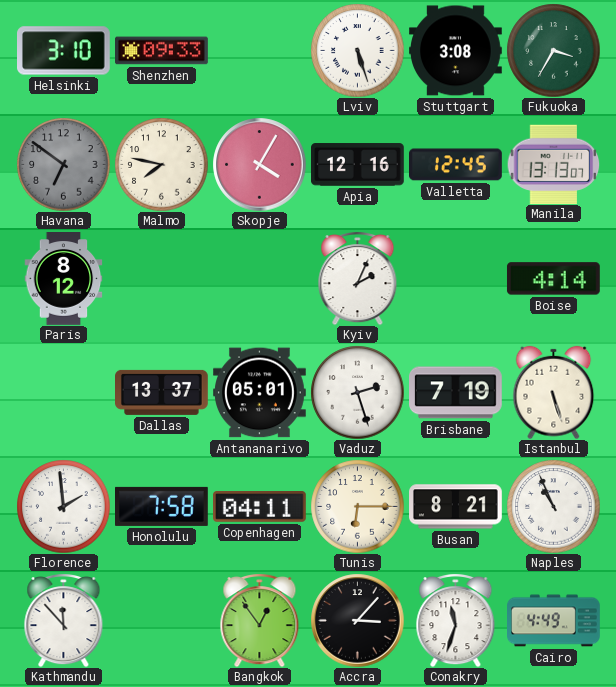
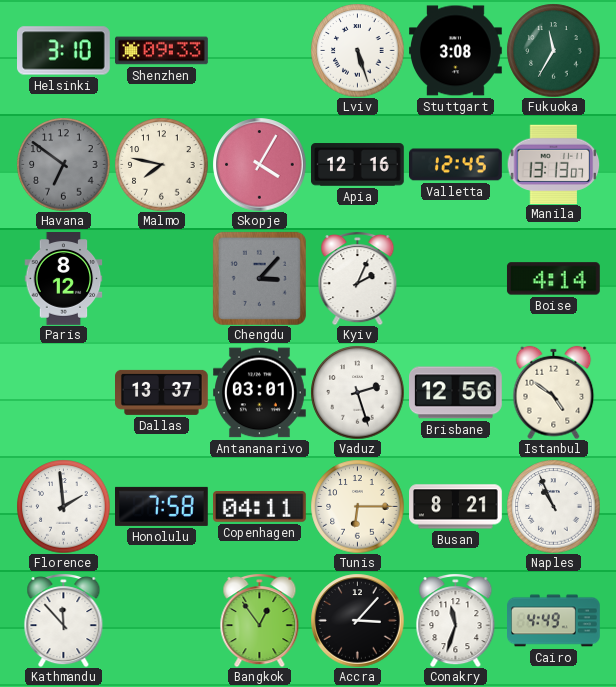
Fukuoka: 3:35 -> 11:35 (553, 50)
Chengdu: none -> 3:07 (259, 278)
Antananarivo: 05:01 -> 03:01 (260, 393)
Brisbane: 7:19 -> 12:56 (456, 393)
Istanbul: 5:27 -> 4:51 (554, 392)
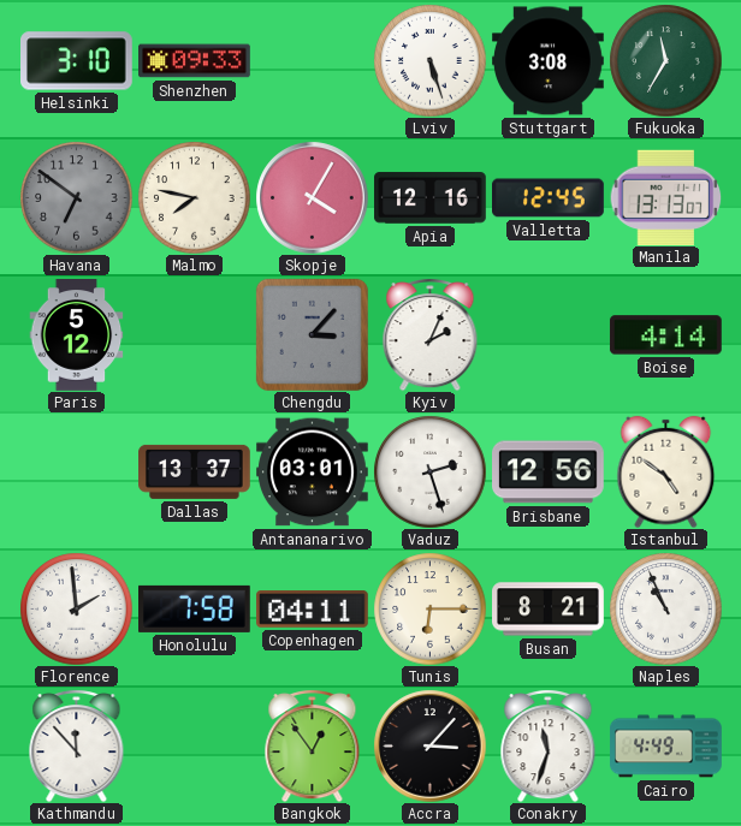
Paris: 8:12 -> 5:12 (77, 335)
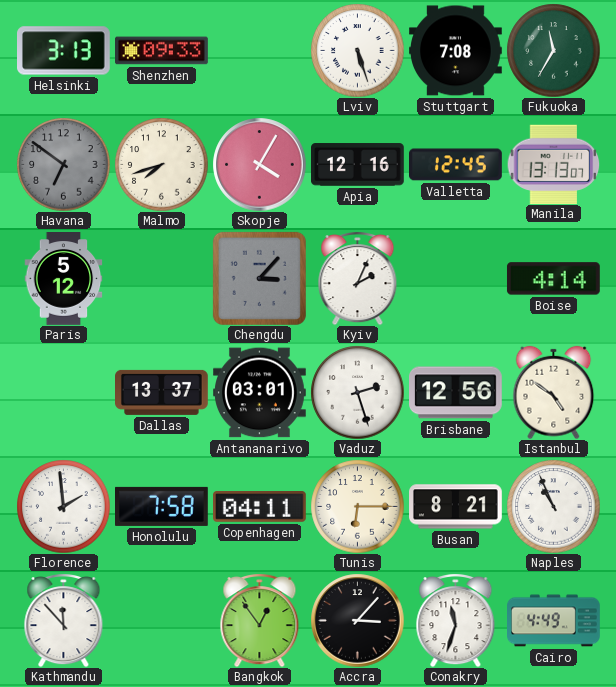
Helsinki: 3:10 -> 3:13 (64, 51)
Stuttgart: 3:08 -> 7:08 (456, 51)
Malmo: 7:47 -> 7:42 (161, 164)
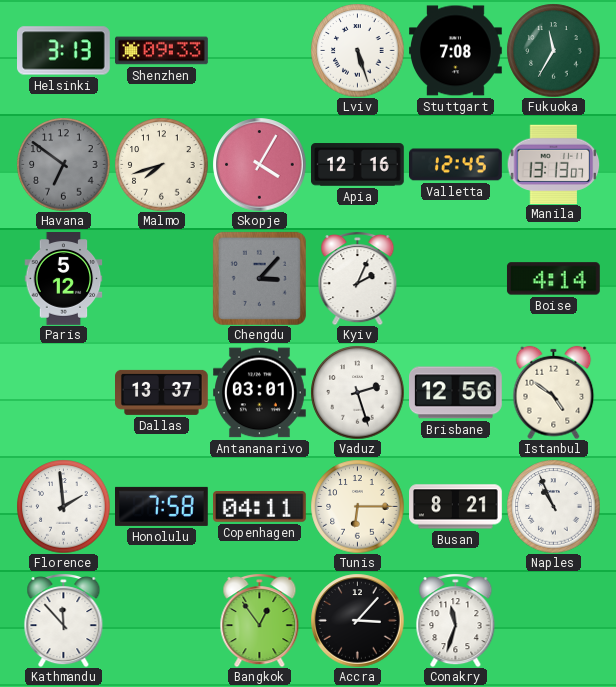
Cairo: 4:49 -> none (554, 621)
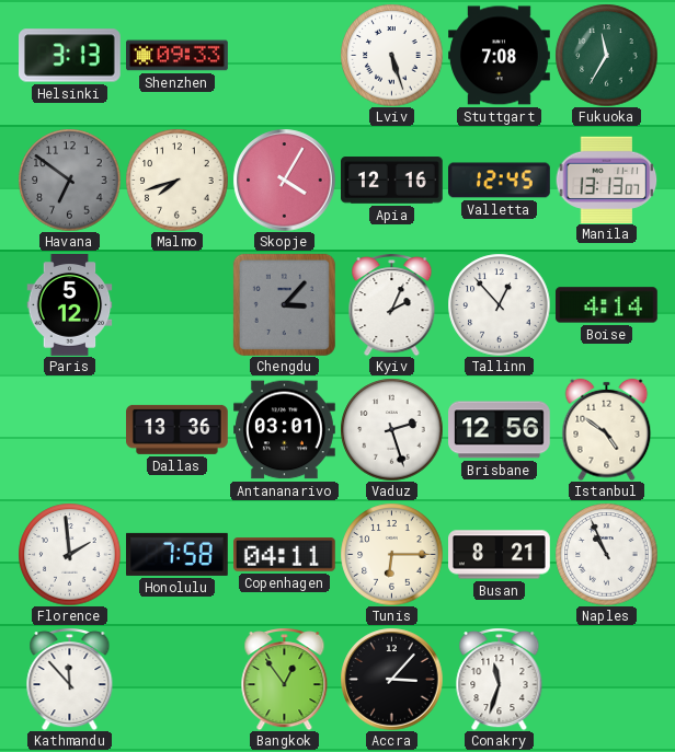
Tallinn: none -> 12:53 (499, 304)
Dallas: 13:37 -> 13:36 (178, 429)
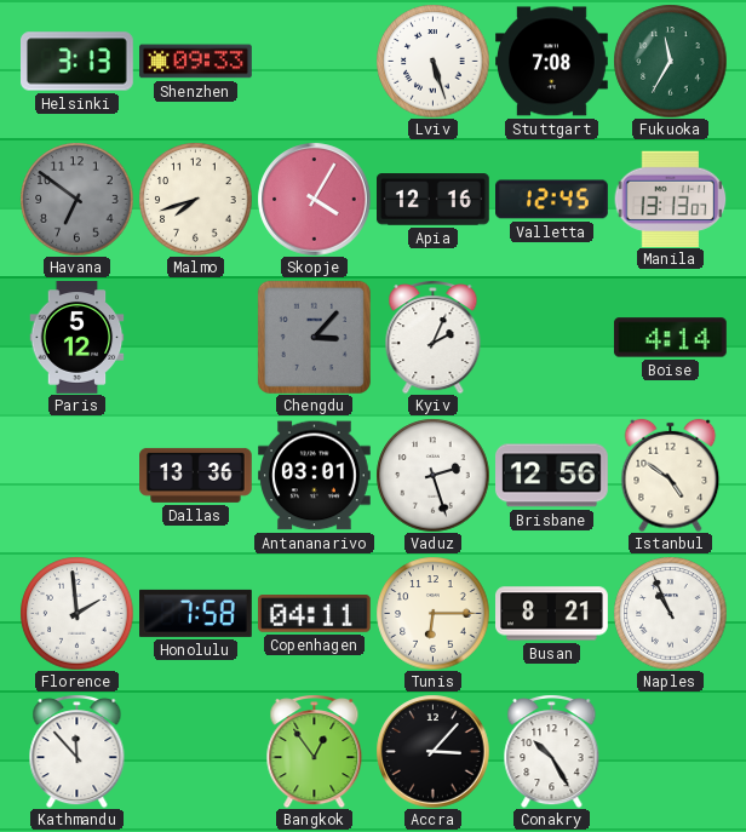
Tallinn: 12:53 -> none (499, 304)
Conakry: 11:33 -> 10:25 (552, 752)
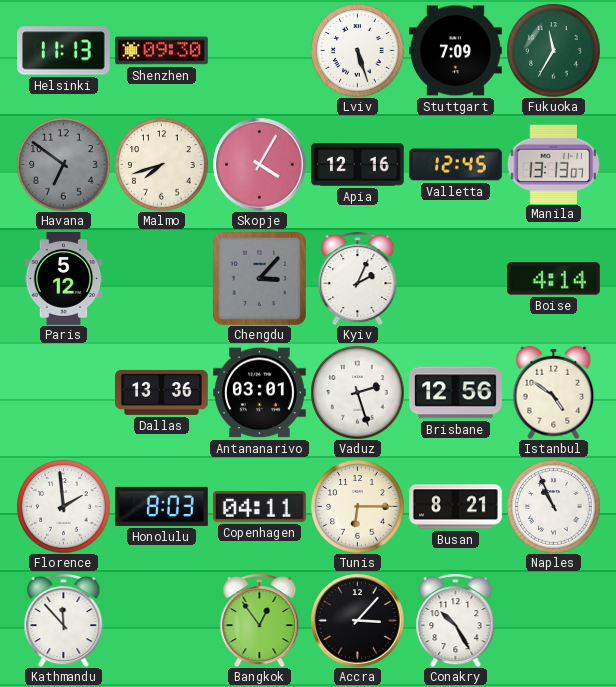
Helsinki: 3:13 -> 11:13 (64, 51)
Shenzhen: 09:33 -> 09:30 (162, 51)
Stuttgart: 7:08 -> 7:09 (456, 51)
Honolulu: 7:58 -> 8:03 (162, 506)
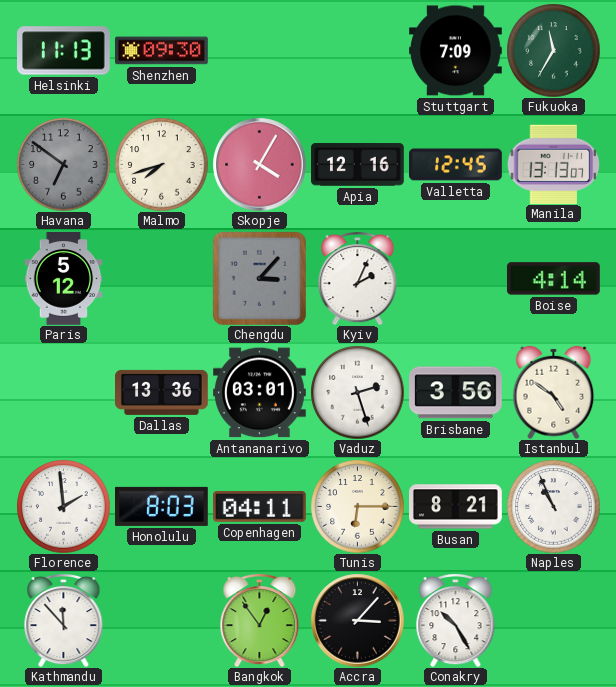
Lviv: 5:27 -> none (357, 50)
Brisbane: 12:56 -> 3:56 (456, 393)
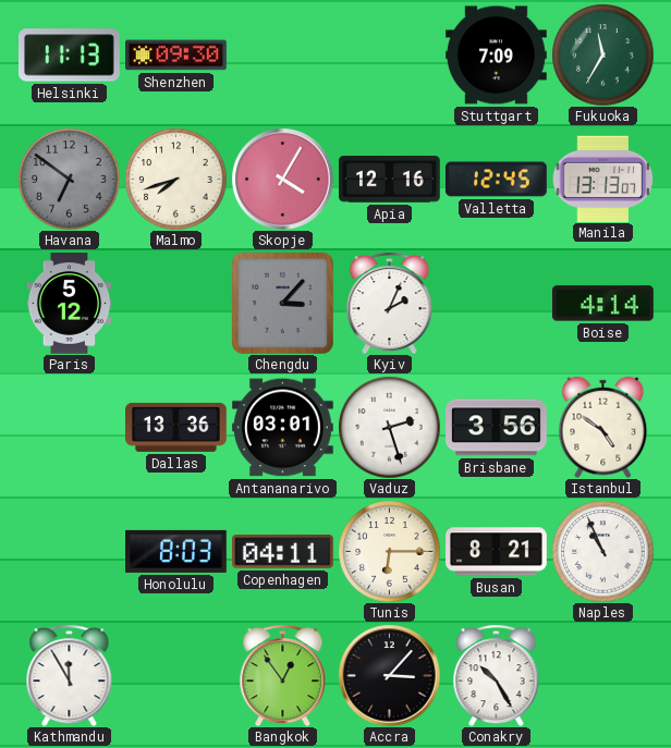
Florence: 1:59 -> none (63, 506)
Kathmandu: 11:53 -> 11:55 (70, 676)
